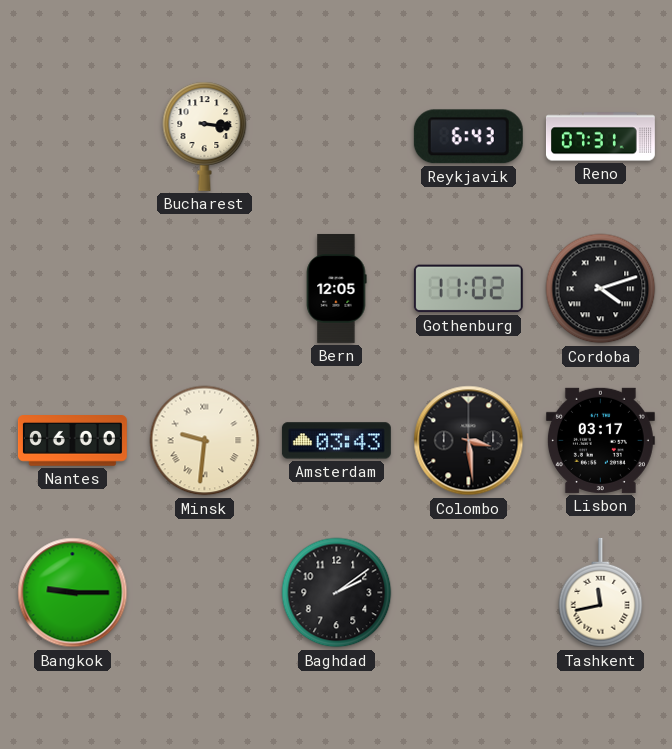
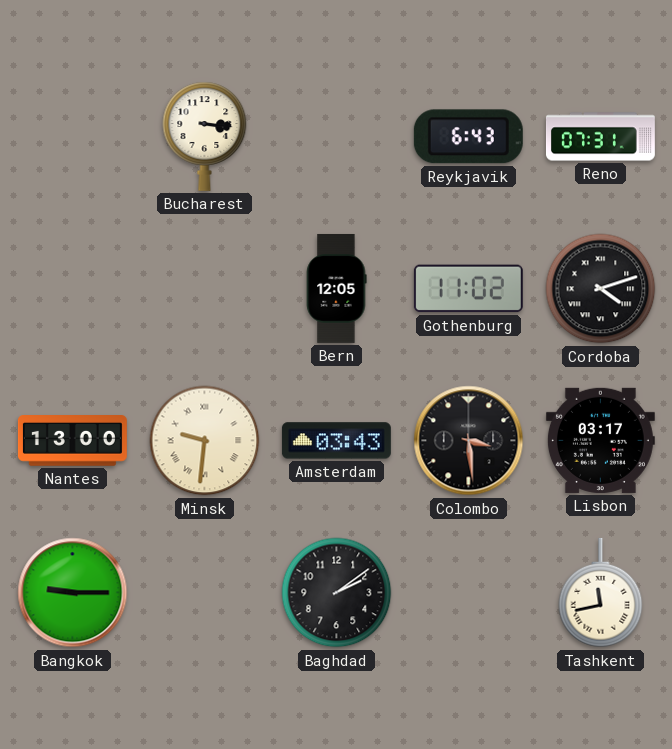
Nantes: 06:00 -> 13:00 (72, 441)
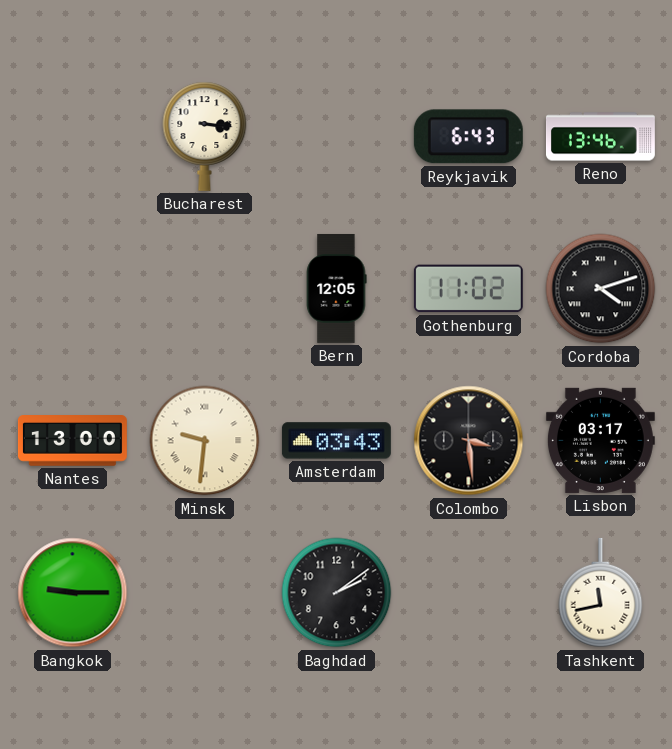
Reno: 07:31 -> 13:46 (600, 137)
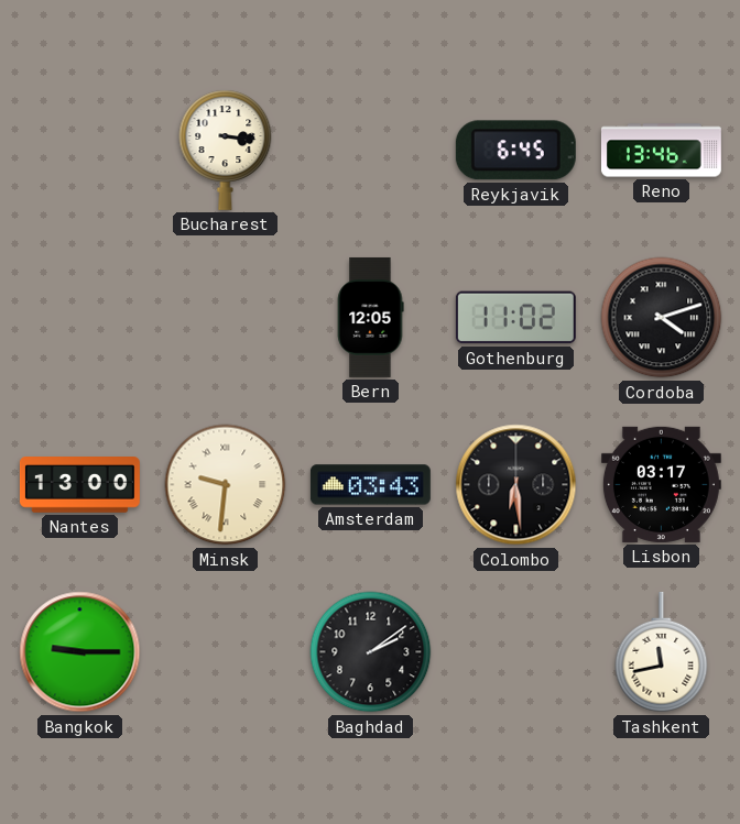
Reykjavik: 6:43 -> 6:45 (515, 151)
Colombo: 3:29 -> 6:29 (516, 485)
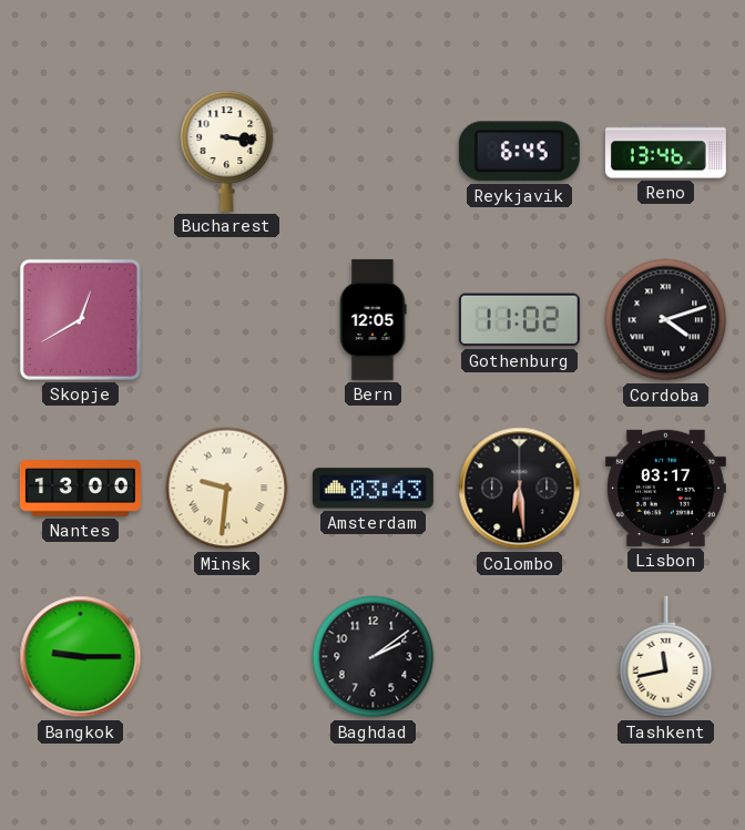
Skopje: none -> 12:40 (80, 319)
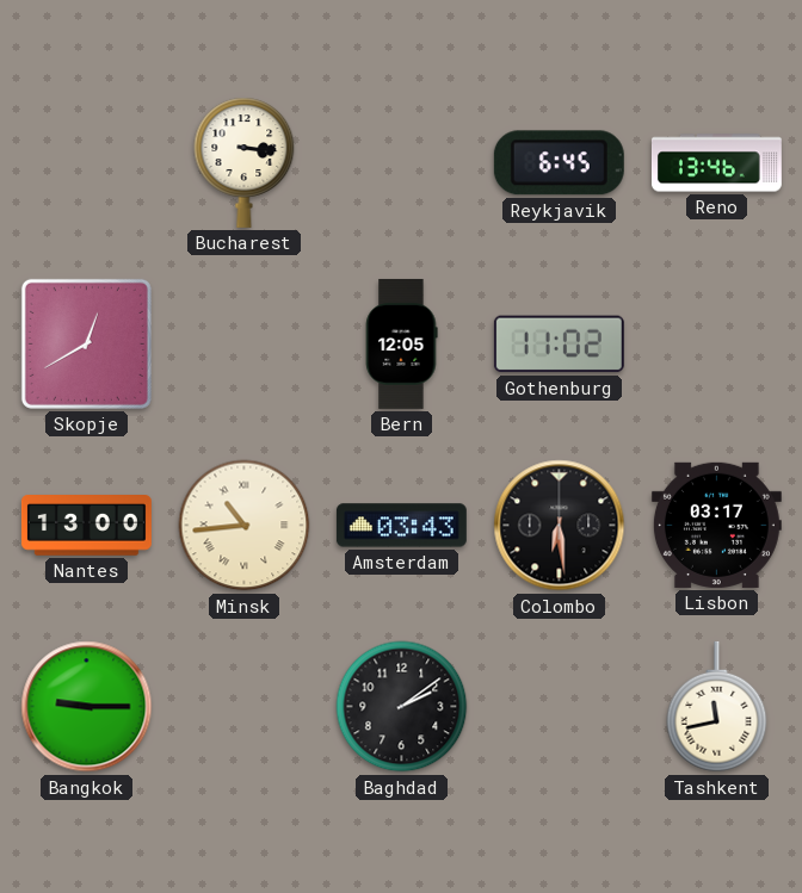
Cordoba: 4:12 -> none (666, 320)
Minsk: 9:31 -> 10:44 (245, 526)
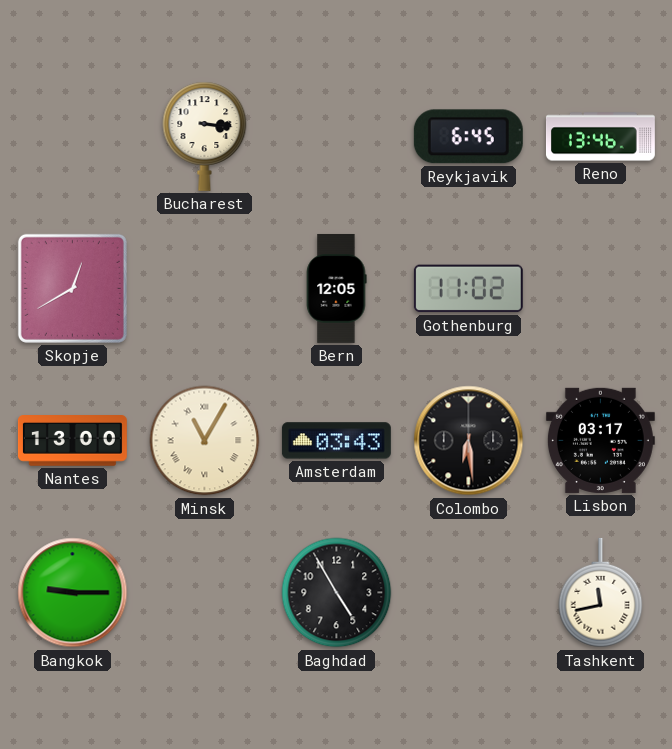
Minsk: 10:44 -> 11:05 (205, 441)
Baghdad: 2:09 -> 4:55 (337, 593)
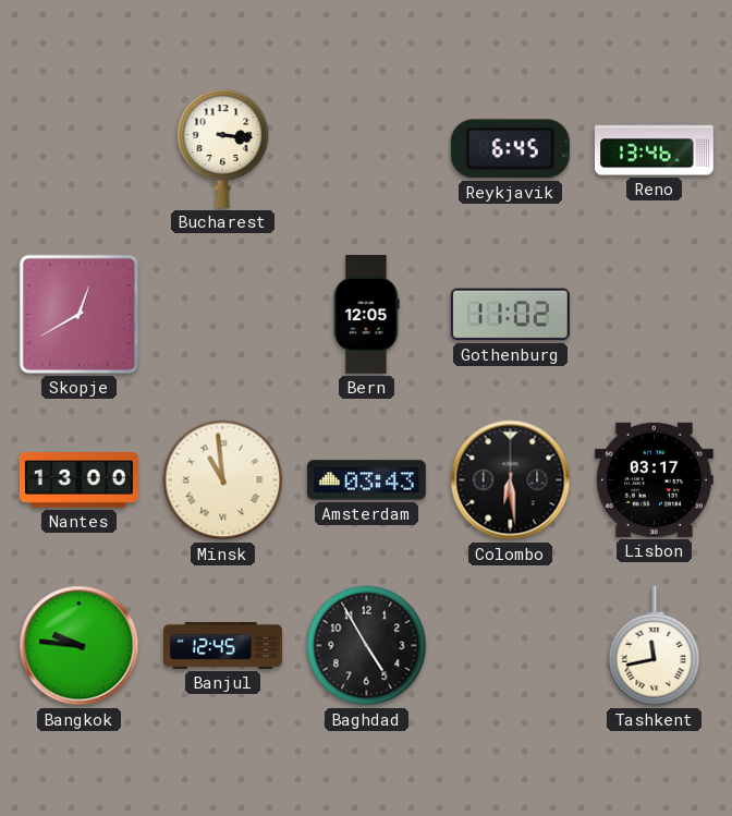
Minsk: 11:05 -> 10:59 (223, 480)
Bangkok: 9:15 -> 9:46 (80, 646)
Banjul: none -> 12:45 (223, 645)
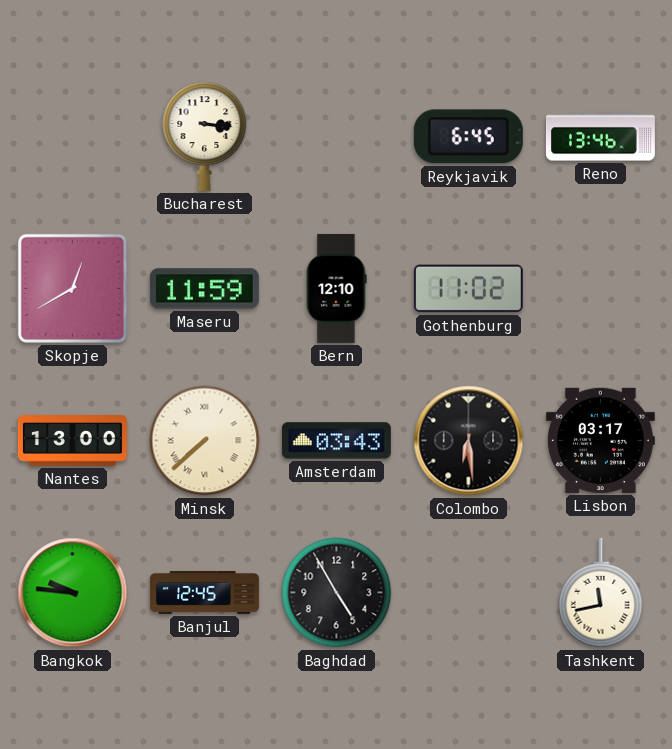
Maseru: none -> 11:59 (204, 289)
Bern: 12:05 -> 12:10 (336, 288)
Minsk: 10:59 -> 7:38 (205, 441)
